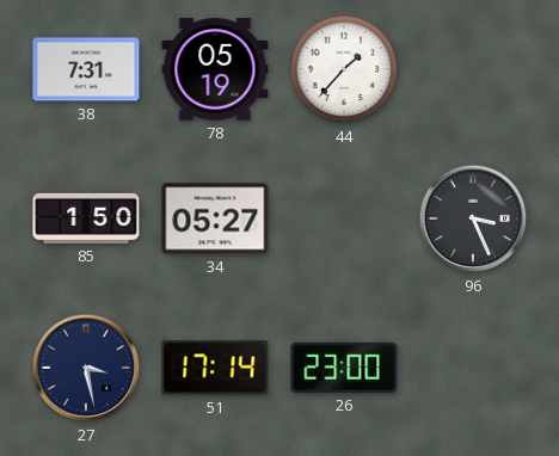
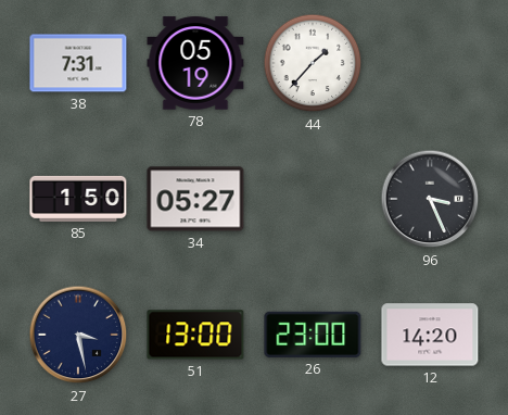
51: 17:14 -> 13:00 (195, 335)
12: none -> 14:20 (430, 335)
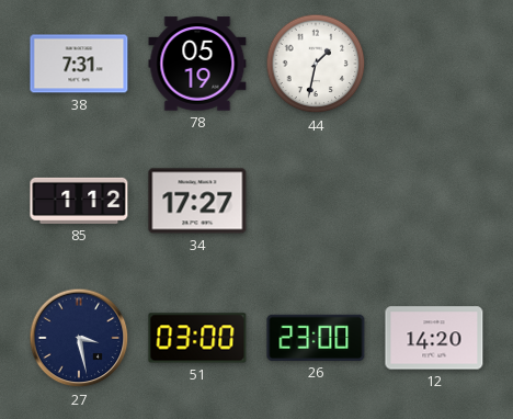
44: 1:37 -> 1:32 (316, 64)
85: 1:50 -> 1:12 (79, 201)
34: 05:27 -> 17:27 (197, 201)
96: 3:26 -> none (430, 199)
51: 13:00 -> 03:00 (197, 338)
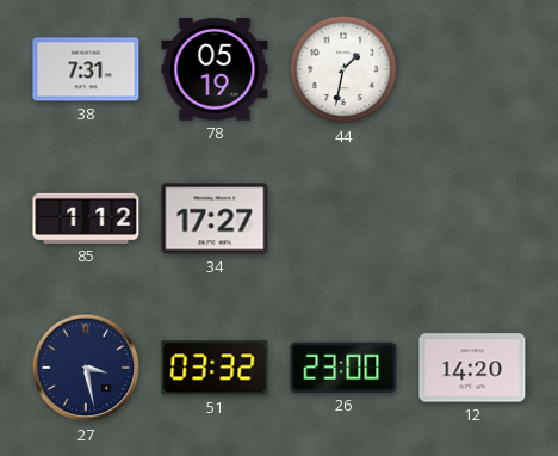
51: 03:00 -> 03:32 (215, 368)
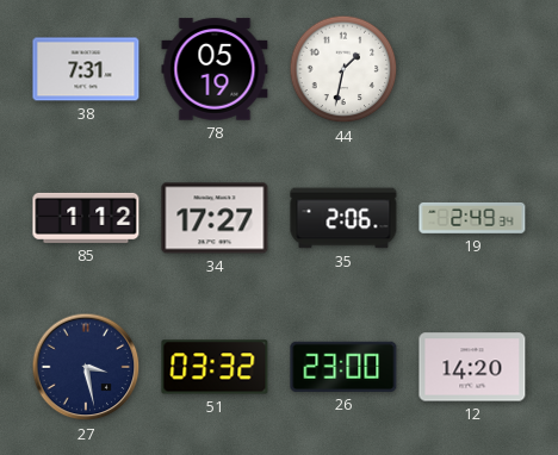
35: none -> 2:06 (343, 218)
19: none -> 2:49 (472, 218)
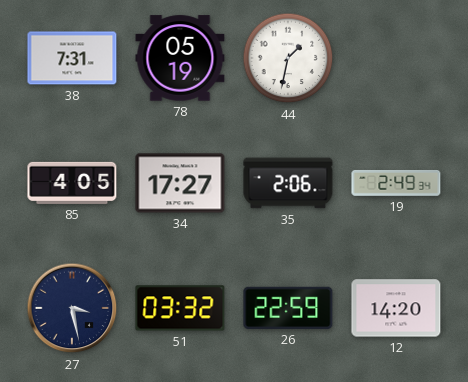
85: 1:12 -> 4:05 (72, 183)
26: 23:00 -> 22:59 (288, 308)
